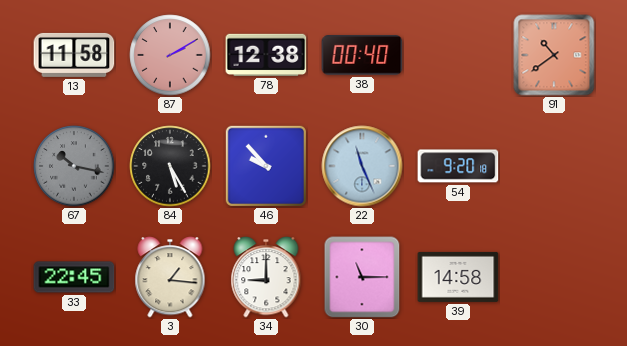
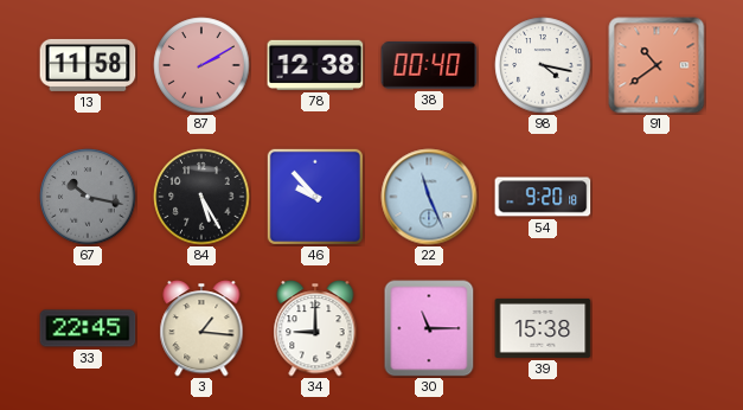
98: none -> 4:17 (543, 65)
39: 14:58 -> 15:38 (543, 328)
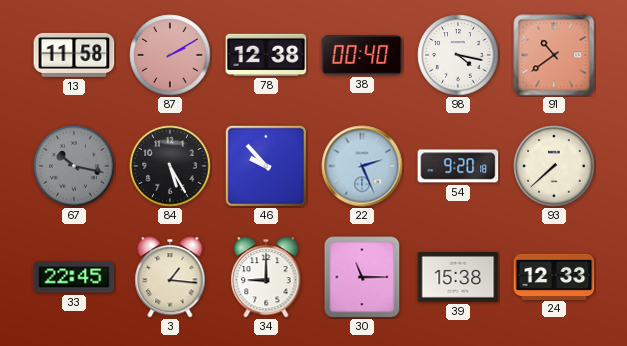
22: 11:26 -> 2:26 (362, 166)
93: none -> 7:38 (554, 166)
24: none -> 12:33 (554, 276)
